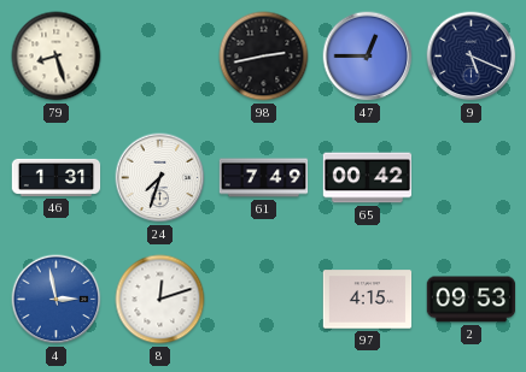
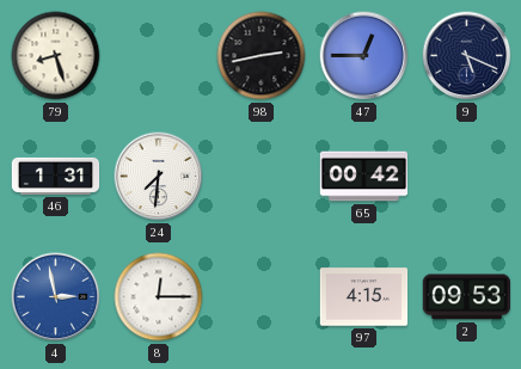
24: 7:33 -> 7:31 (159, 177)
61: 7:49 -> none (264, 178)
8: 12:12 -> 12:15 (159, 297)
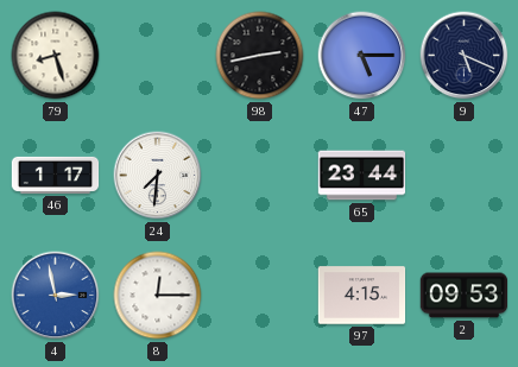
47: 12:45 -> 5:15 (362, 56)
46: 1:31 -> 1:17 (56, 175)
65: 00:42 -> 23:44 (362, 176)
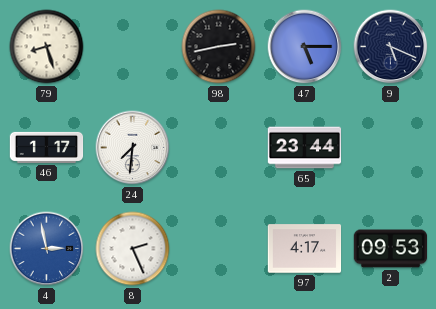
8: 12:15 -> 2:26 (133, 249)
97: 4:15 -> 4:17 (305, 249)
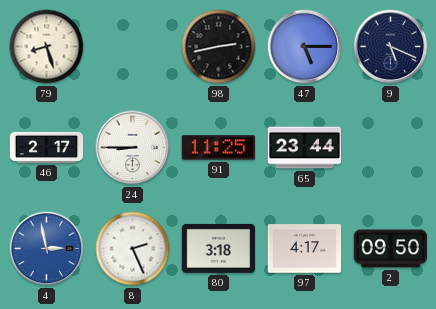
46: 1:17 -> 2:17 (47, 147)
24: 7:31 -> 8:45 (133, 148)
91: none -> 11:25 (219, 148)
80: none -> 3:18 (219, 248)
2: 09:53 -> 09:50 (391, 249)
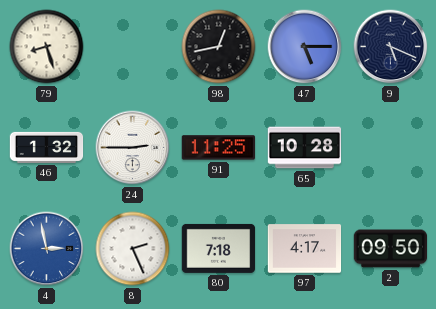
98: 2:43 -> 12:43 (219, 47)
46: 2:17 -> 1:32 (47, 147)
24: 8:45 -> 2:45 (133, 148)
65: 23:44 -> 10:28 (305, 148)
80: 3:18 -> 7:18 (219, 248)
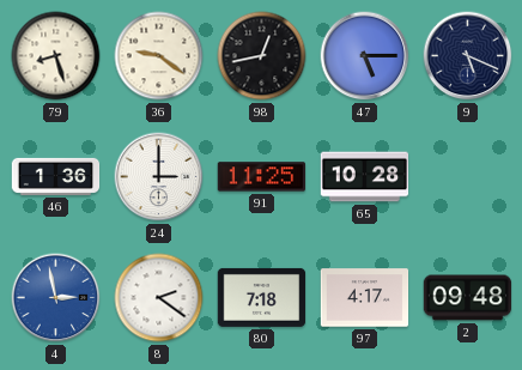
36: none -> 9:21 (159, 56)
46: 1:32 -> 1:36 (56, 176)
24: 2:45 -> 3:00 (159, 177)
8: 2:26 -> 2:21 (159, 298)
2: 09:50 -> 09:48 (468, 298)
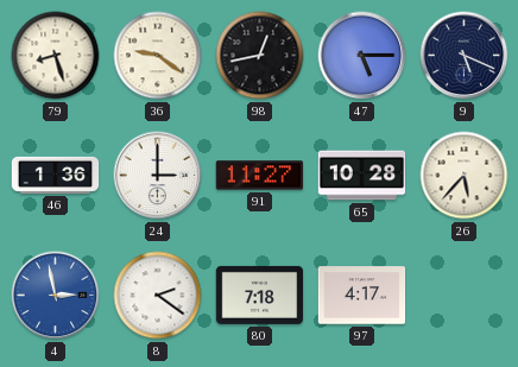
91: 11:25 -> 11:27 (260, 176)
26: none -> 5:37 (465, 176)
2: 09:48 -> none (468, 298)
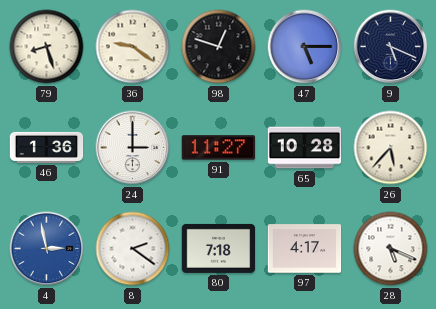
98: 12:43 -> 12:48 (219, 47)
28: none -> 5:19 (391, 249)
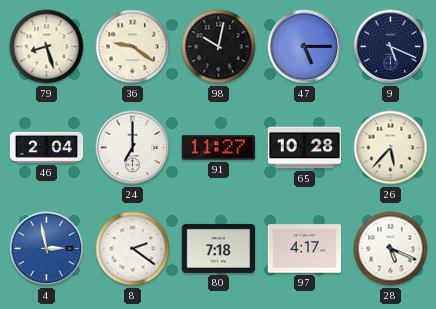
98: 12:48 -> 10:02 (219, 47)
46: 1:36 -> 2:04 (47, 147)
24: 3:00 -> 7:00 (133, 148)
